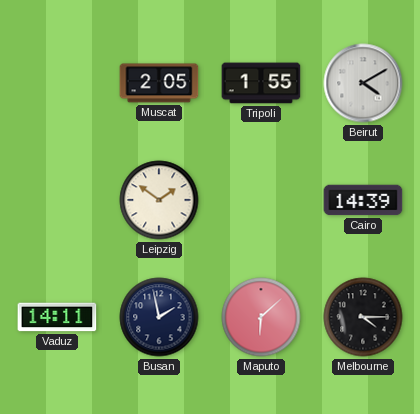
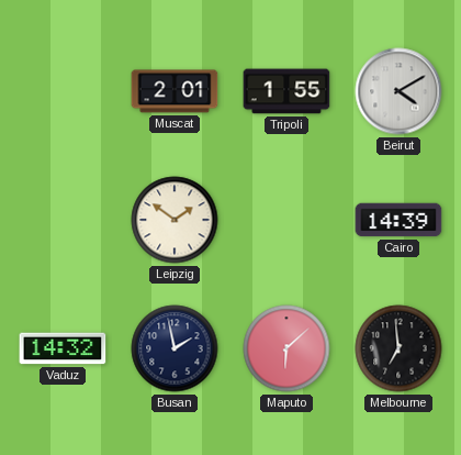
Muscat: 2:05 -> 2:01 (175, 91)
Vaduz: 14:11 -> 14:32 (63, 348)
Melbourne: 4:15 -> 6:59 (398, 348)
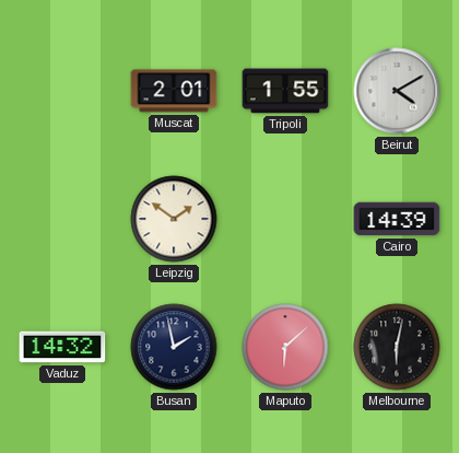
Melbourne: 6:59 -> 6:02 (397, 347)
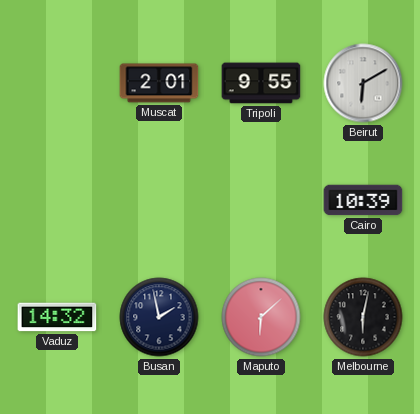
Tripoli: 1:55 -> 9:55 (261, 83)
Beirut: 4:10 -> 6:10 (363, 83)
Leipzig: 1:51 -> none (174, 219)
Cairo: 14:39 -> 10:39 (363, 200)
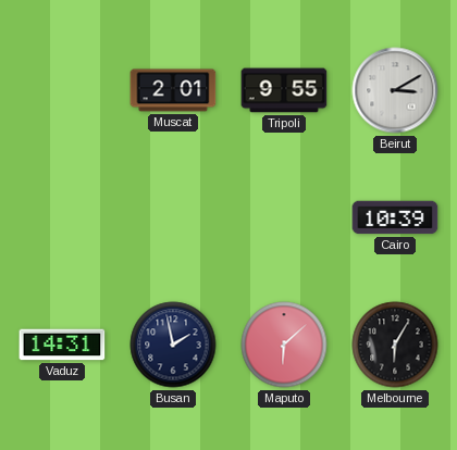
Beirut: 6:10 -> 3:10 (395, 90)
Vaduz: 14:32 -> 14:31 (62, 345)
Melbourne: 6:02 -> 6:05 (395, 345)
